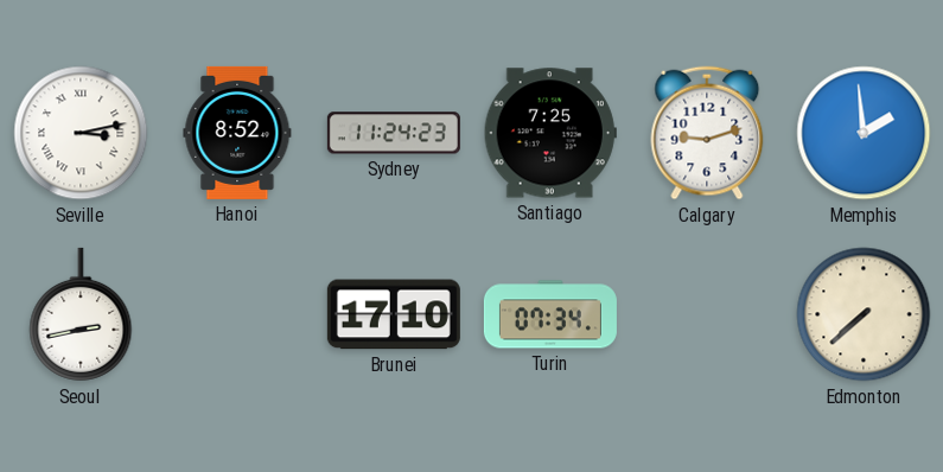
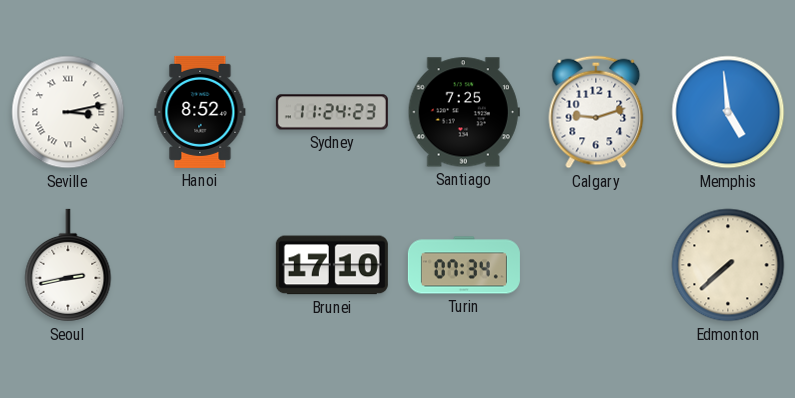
Memphis: 1:59 -> 4:59 (728, 112)
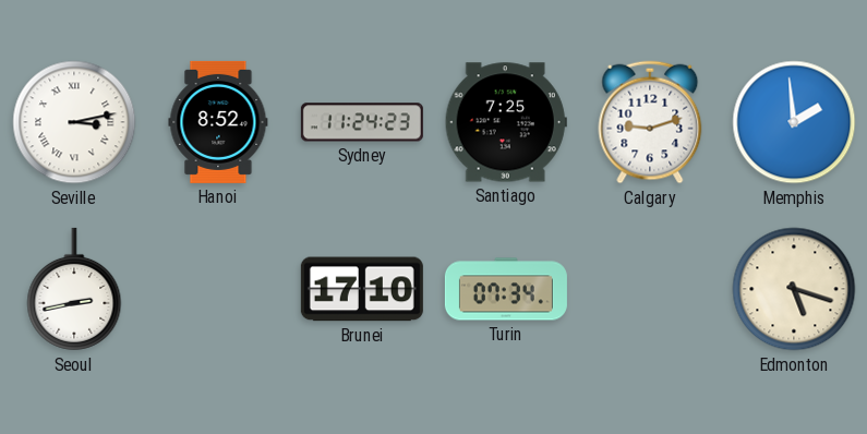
Memphis: 4:59 -> 1:59 (794, 122)
Edmonton: 7:38 -> 5:18 (794, 289)
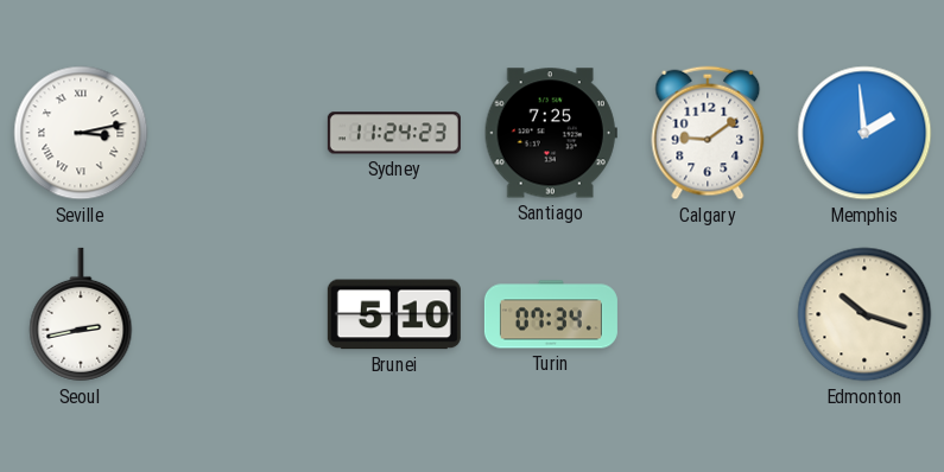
Hanoi: 8:52 -> none (218, 122)
Calgary: 9:12 -> 9:09 (708, 133)
Brunei: 17:10 -> 5:10 (394, 314)
Edmonton: 5:18 -> 10:18 (864, 314)
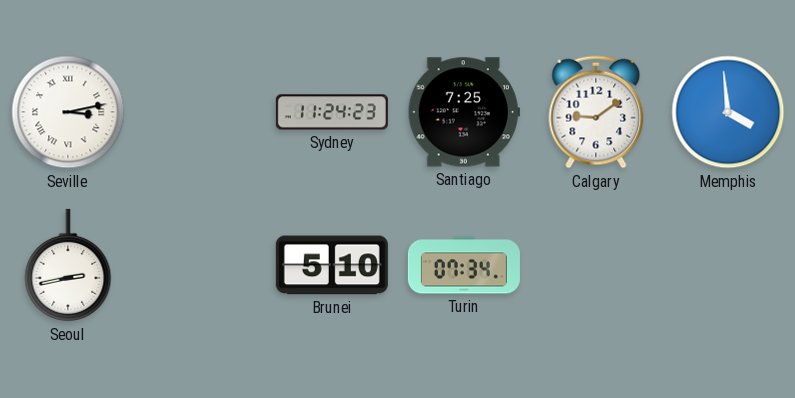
Memphis: 1:59 -> 3:59 (728, 112)
Edmonton: 10:18 -> none (864, 314)
